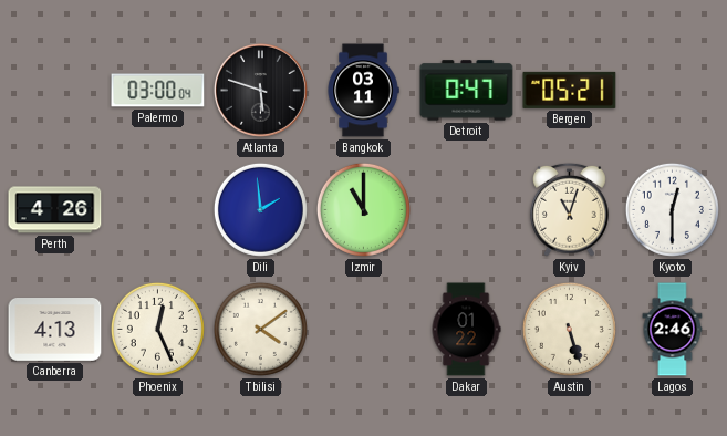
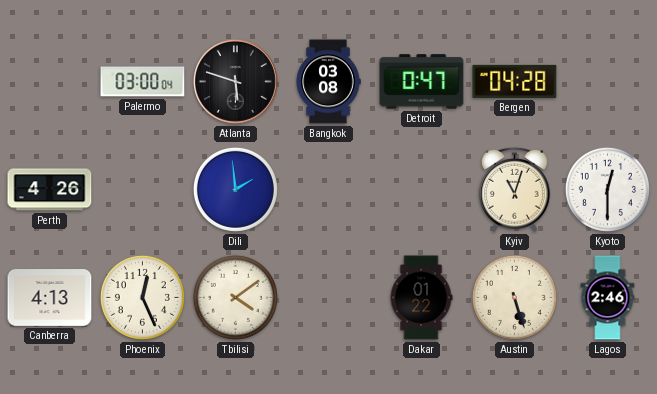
Bangkok: 03:11 -> 03:08 (328, 82)
Bergen: 05:21 -> 04:28 (515, 81)
Izmir: 11:00 -> none (363, 209)
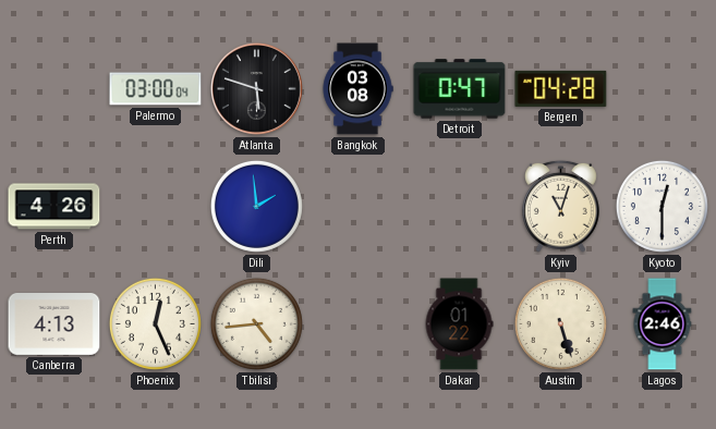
Tbilisi: 4:09 -> 4:44 (256, 323)
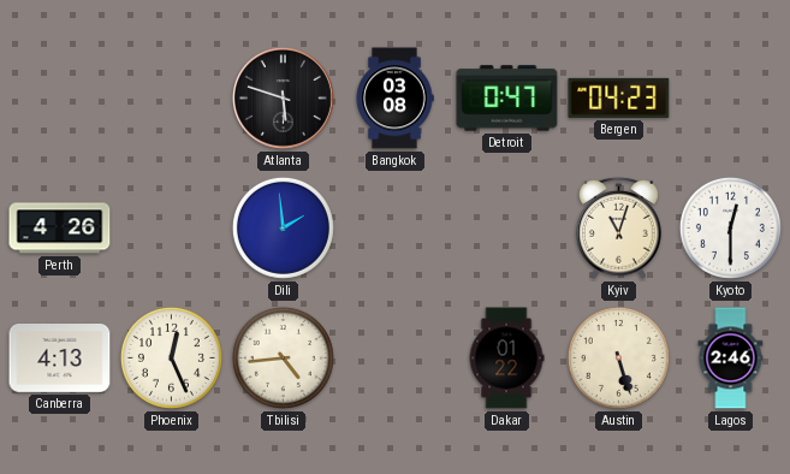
Palermo: 03:00 -> none (156, 89)
Bergen: 04:28 -> 04:23 (619, 97)
